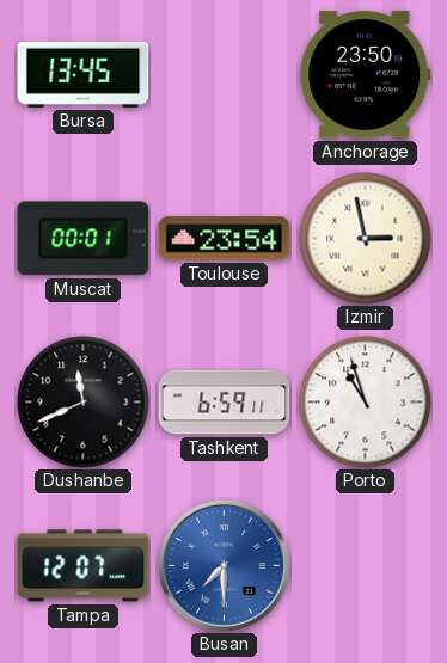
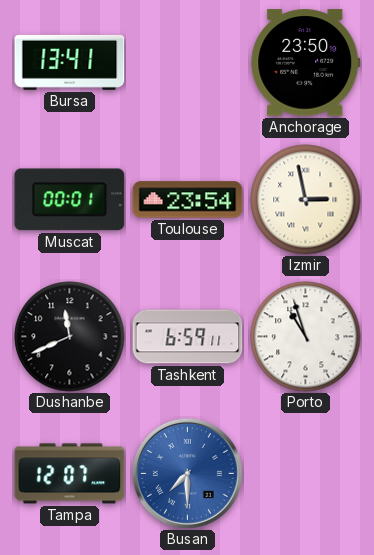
Bursa: 13:45 -> 13:41 (70, 62)
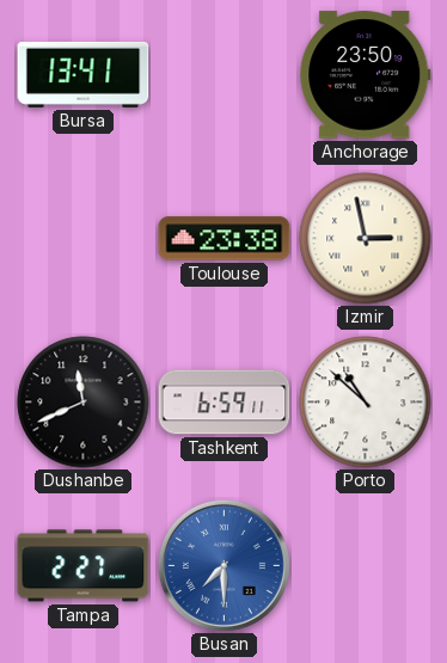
Muscat: 00:01 -> none (70, 200)
Toulouse: 23:54 -> 23:38 (225, 239)
Porto: 10:57 -> 10:52 (366, 403)
Tampa: 12:07 -> 2:27 (84, 566)
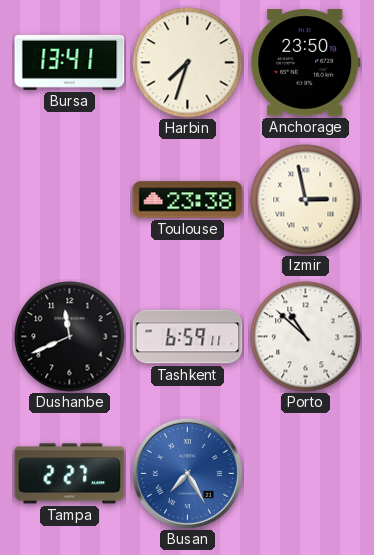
Harbin: none -> 7:33 (188, 63)
Busan: 7:30 -> 7:25 (187, 473)
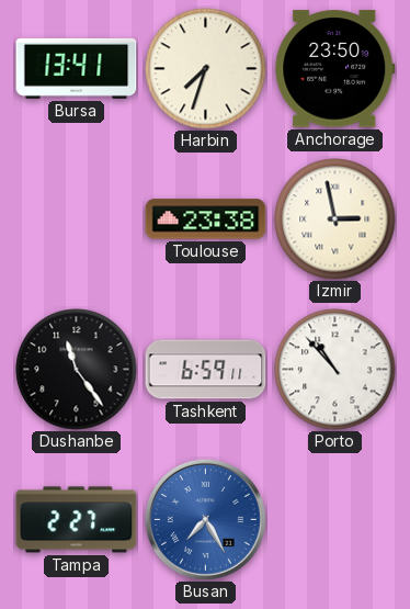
Dushanbe: 11:41 -> 11:24 (77, 370)
Porto: 10:52 -> 10:53 (335, 370)
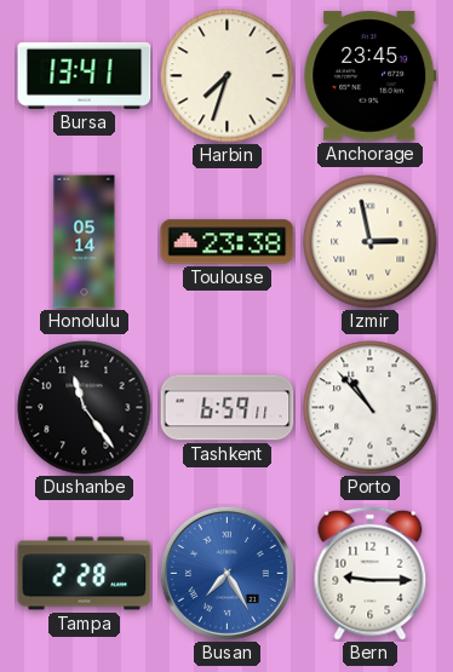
Anchorage: 23:50 -> 23:45 (371, 76)
Honolulu: none -> 05:14 (85, 242)
Tampa: 2:27 -> 2:28 (85, 574)
Bern: none -> 9:15 (371, 573)
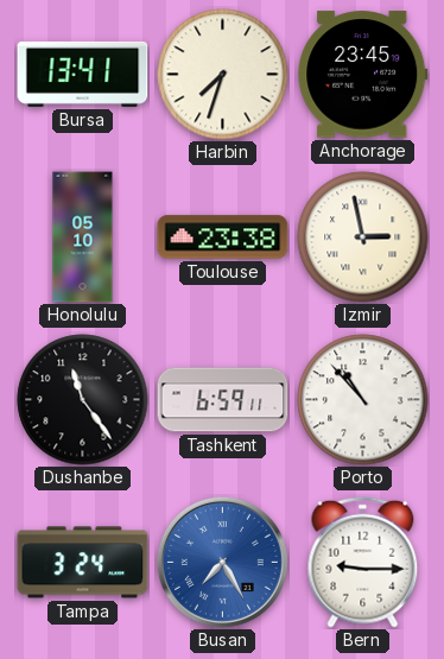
Honolulu: 05:14 -> 05:10 (83, 237)
Tampa: 2:28 -> 3:24 (83, 563)
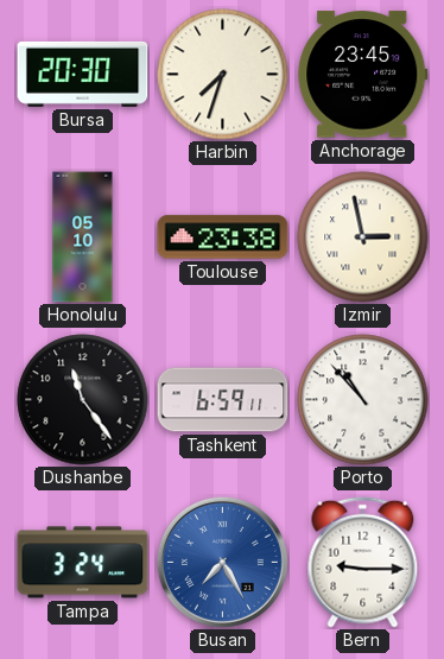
Bursa: 13:41 -> 20:30 (83, 74)
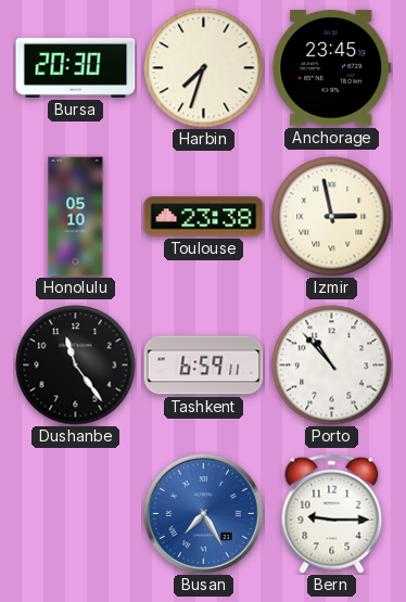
Tampa: 3:24 -> none (83, 563)
